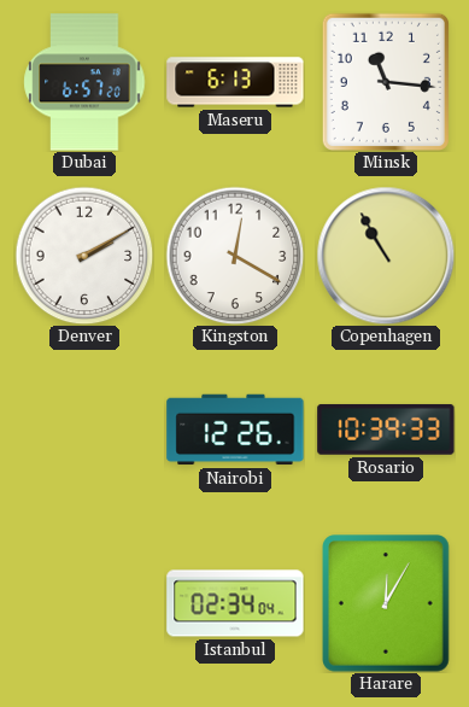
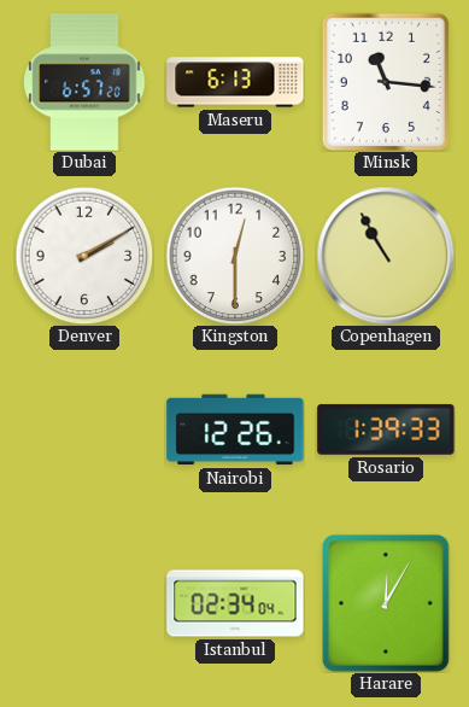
Kingston: 12:20 -> 12:30 (235, 256)
Rosario: 10:39 -> 1:39 (386, 430)
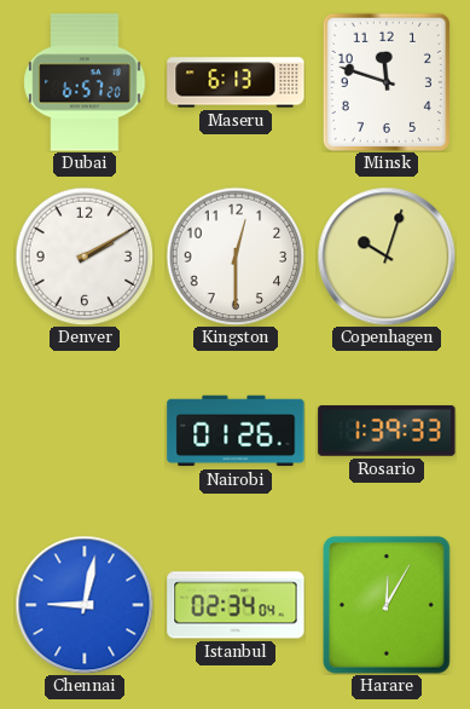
Minsk: 11:16 -> 11:48 (387, 82)
Copenhagen: 10:55 -> 10:03 (387, 256)
Nairobi: 12:26 -> 01:26 (236, 431)
Chennai: none -> 9:02 (85, 605)
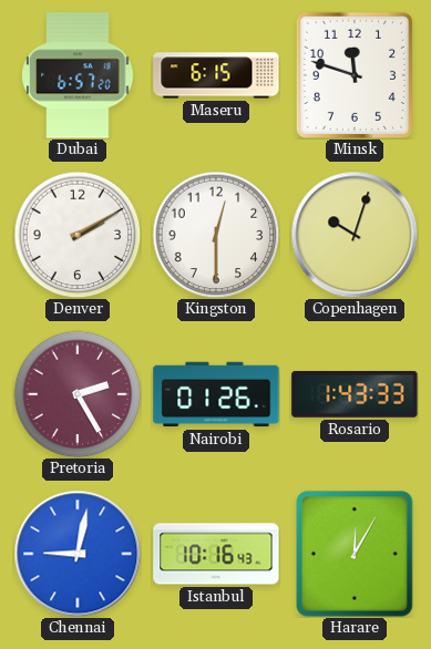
Maseru: 6:13 -> 6:15 (216, 75)
Pretoria: none -> 2:25 (78, 394)
Rosario: 1:39 -> 1:43 (355, 394)
Istanbul: 02:34 -> 10:16 (216, 554)
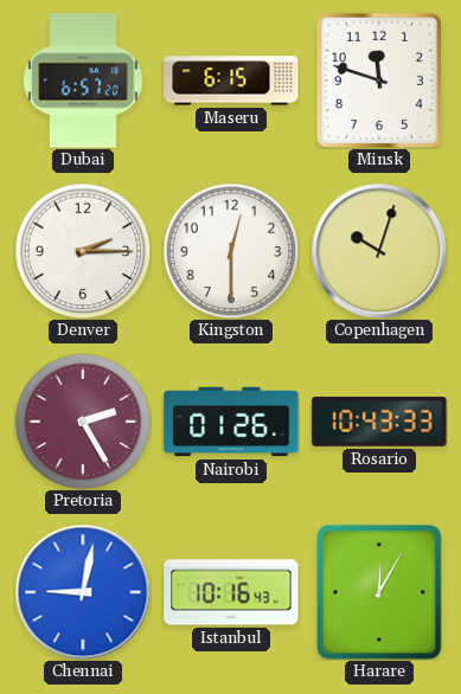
Denver: 2:10 -> 2:15 (83, 251)
Rosario: 1:43 -> 10:43 (379, 422)
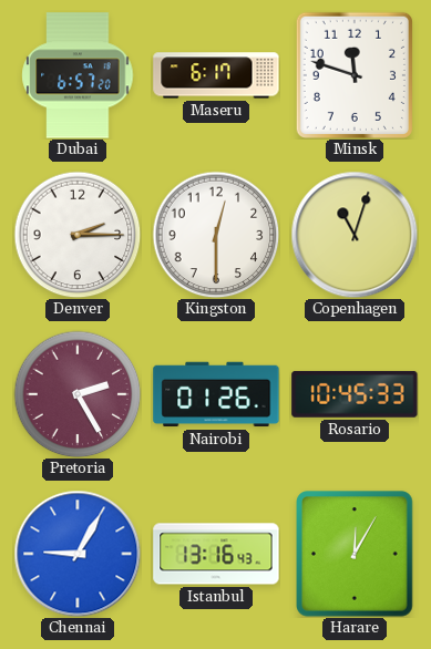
Maseru: 6:15 -> 6:17 (216, 75)
Copenhagen: 10:03 -> 11:03 (355, 235)
Rosario: 10:43 -> 10:45 (355, 394)
Chennai: 9:02 -> 9:05 (78, 554)
Istanbul: 10:16 -> 13:16 (216, 554)
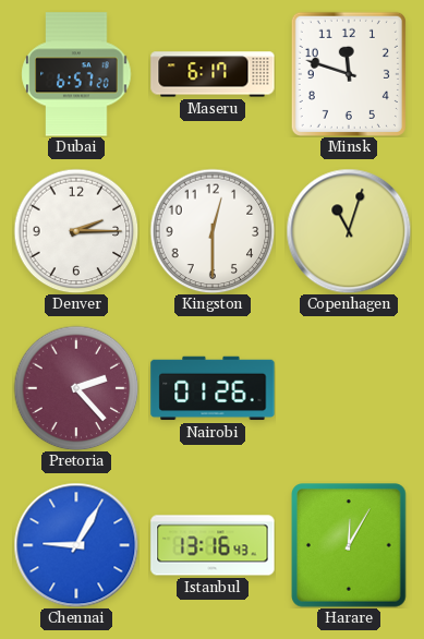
Pretoria: 2:25 -> 2:23 (76, 388)
Rosario: 10:45 -> none (355, 394)
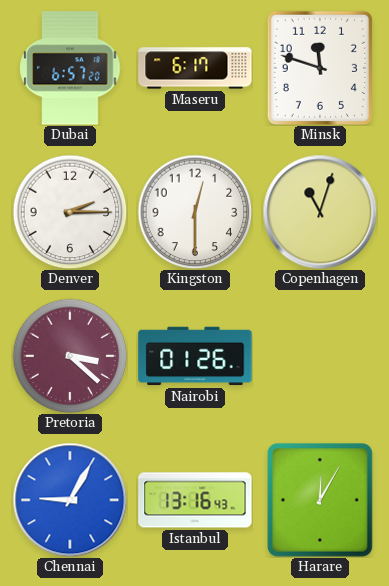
Pretoria: 2:23 -> 3:22 (70, 356)
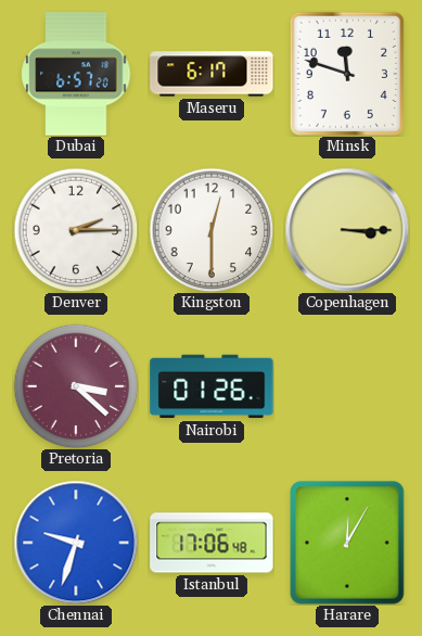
Copenhagen: 11:03 -> 3:15 (347, 230)
Chennai: 9:05 -> 9:33 (76, 543)
Istanbul: 13:16 -> 17:06 (212, 543)
